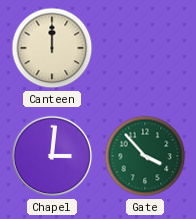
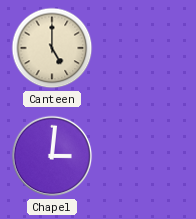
Canteen: 12:00 -> 5:00 (52, 48)
Gate: 3:53 -> none (145, 156)
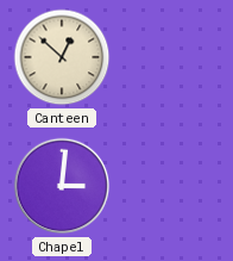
Canteen: 5:00 -> 12:52 (62, 57)
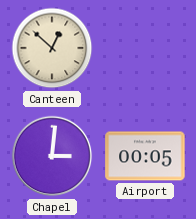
Airport: none -> 00:05 (145, 156)
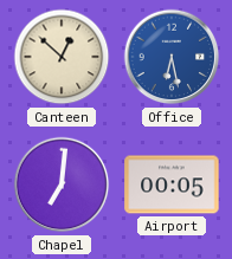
Office: none -> 6:28 (172, 57)
Chapel: 3:01 -> 7:01 (62, 184)
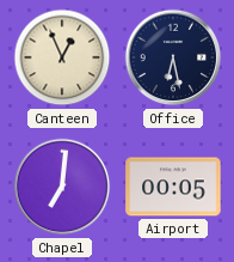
Canteen: 12:52 -> 12:56 (62, 57)
Office dial: blue -> navy (173, 57)
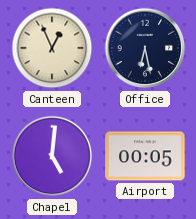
Chapel: 7:01 -> 5:01 (52, 156)
